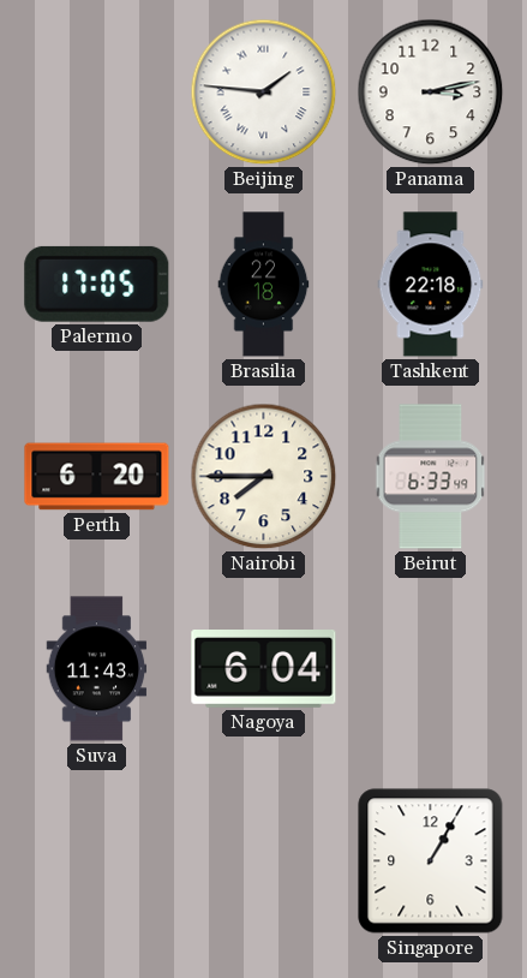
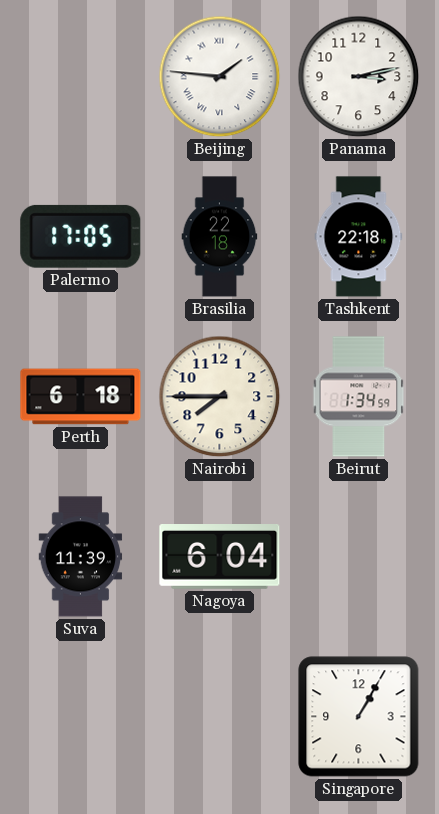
Perth: 6:20 -> 6:18 (81, 397)
Beirut: 6:33 -> 1:34 (359, 397)
Suva: 11:43 -> 11:39 (81, 557)
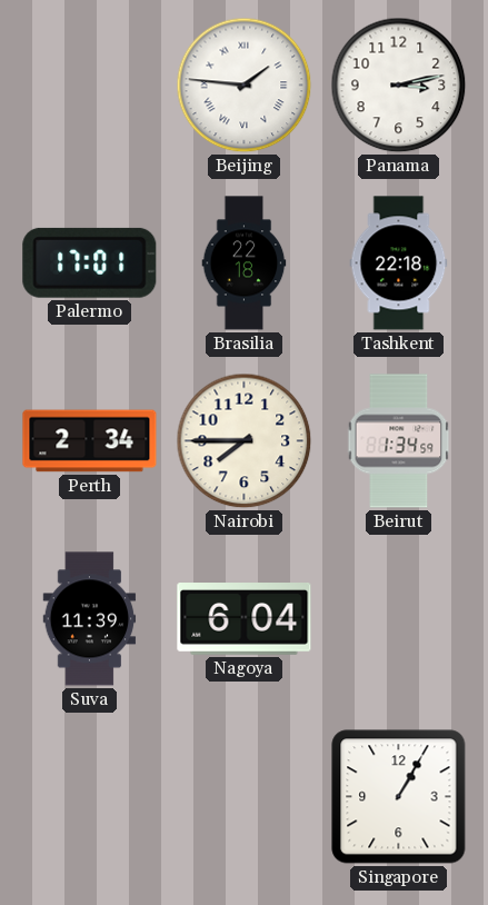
Palermo: 17:05 -> 17:01 (90, 262)
Perth: 6:18 -> 2:34 (90, 441)
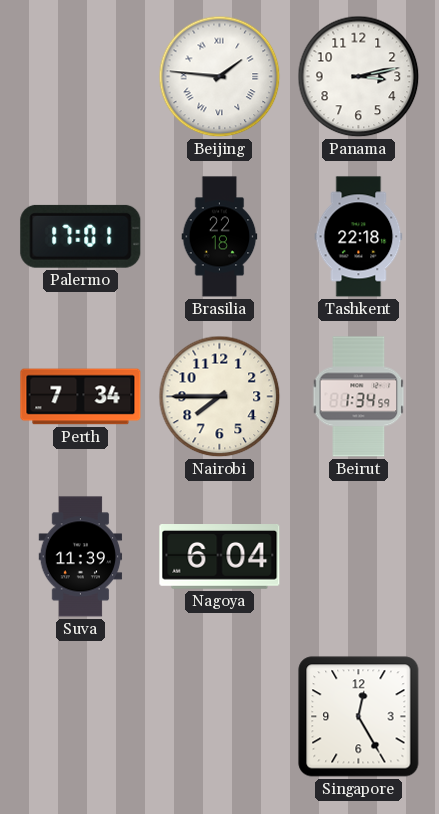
Perth: 2:34 -> 7:34 (81, 397)
Singapore: 1:05 -> 12:25 (359, 717)
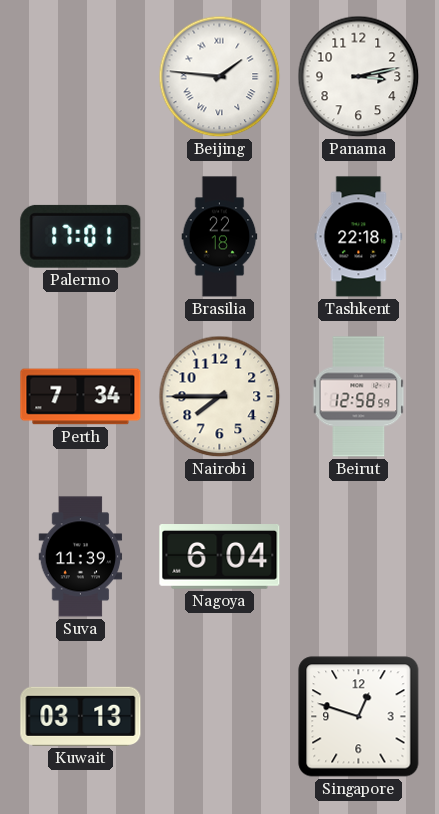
Beirut: 1:34 -> 12:58 (359, 397)
Kuwait: none -> 03:13 (81, 716)
Singapore: 12:25 -> 12:48 (359, 717)
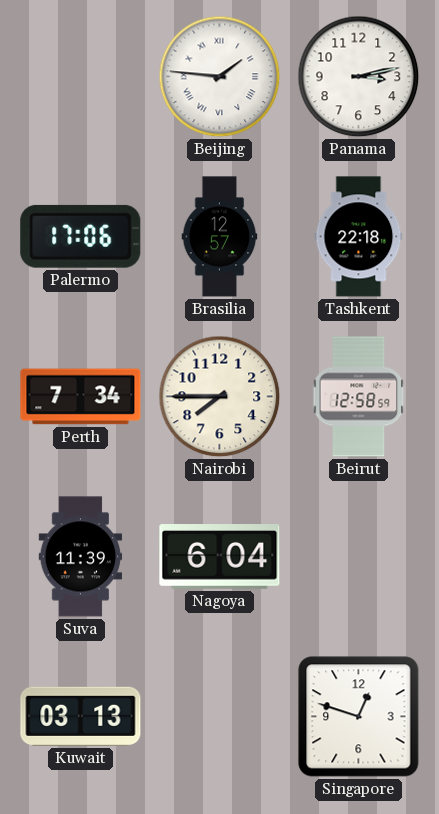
Palermo: 17:01 -> 17:06 (81, 236)
Brasilia: 22:18 -> 12:57 (220, 237)
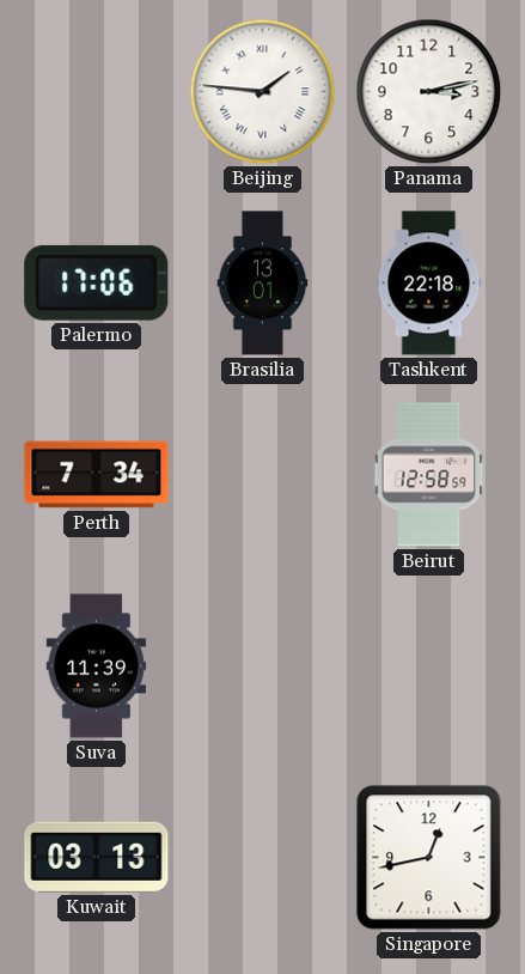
Brasilia: 12:57 -> 13:01 (263, 284)
Nairobi: 7:45 -> none (220, 397)
Nagoya: 6:04 -> none (220, 557)
Singapore: 12:48 -> 12:43 (429, 858)
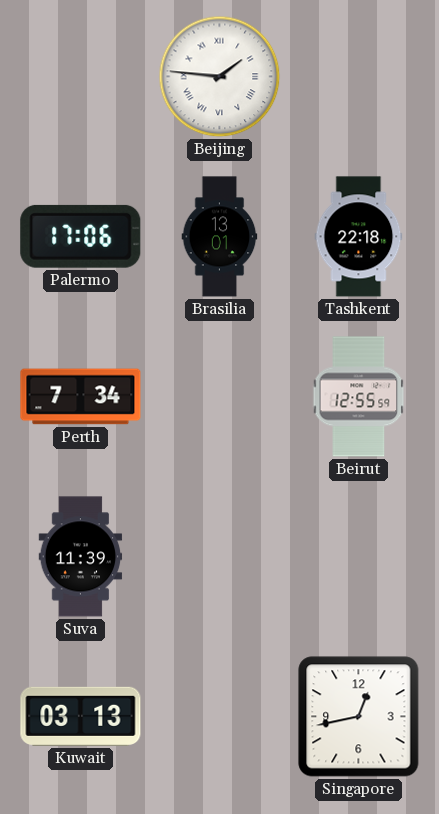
Panama: 3:13 -> none (429, 92)
Beirut: 12:58 -> 12:55 (359, 397)
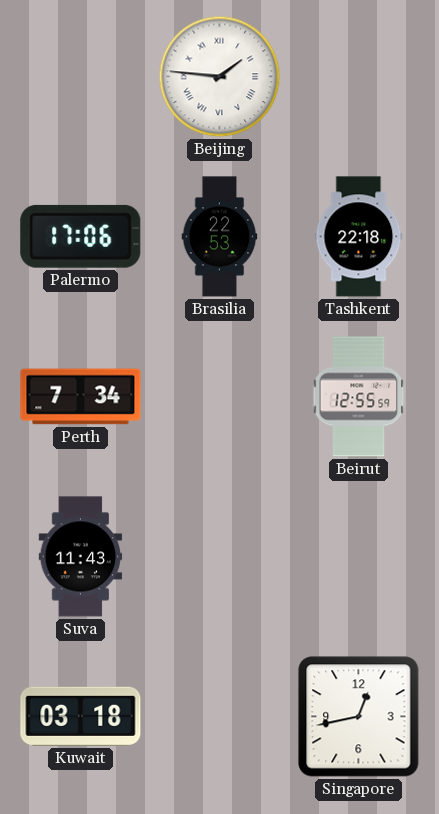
Brasilia: 13:01 -> 22:53 (220, 237)
Suva: 11:39 -> 11:43 (81, 557)
Kuwait: 03:13 -> 03:18 (81, 716)
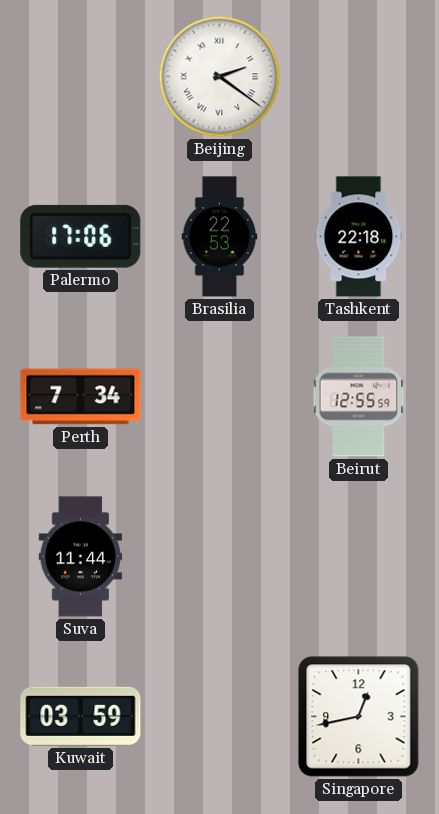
Beijing: 1:46 -> 2:21 (220, 77)
Suva: 11:43 -> 11:44 (81, 557)
Kuwait: 03:18 -> 03:59 (81, 716)
